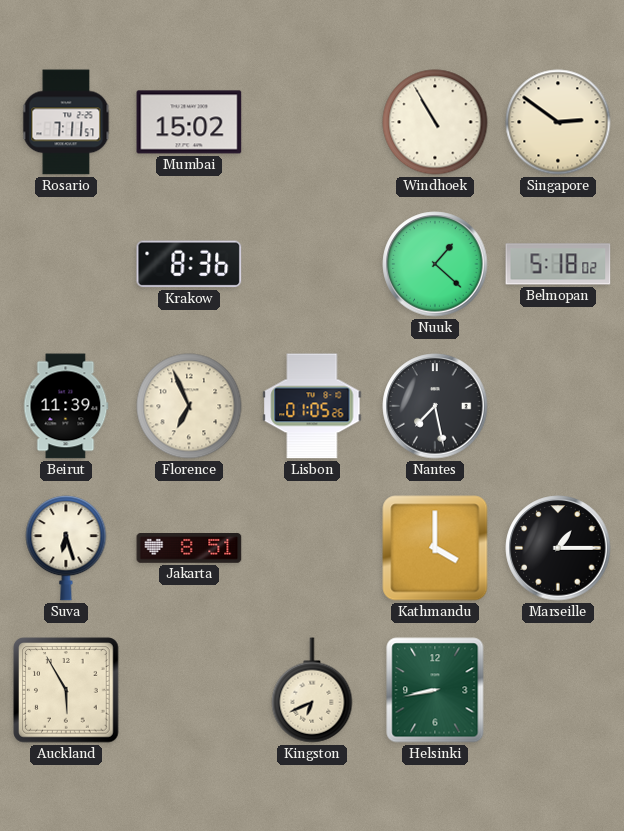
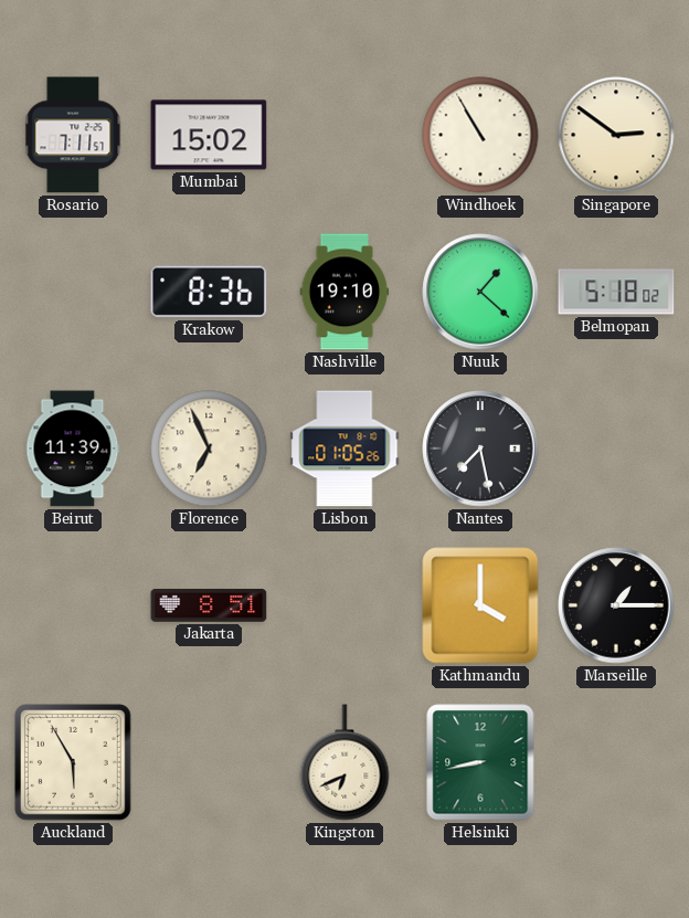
Nashville: none -> 19:10 (344, 292)
Suva: 6:27 -> none (66, 548)
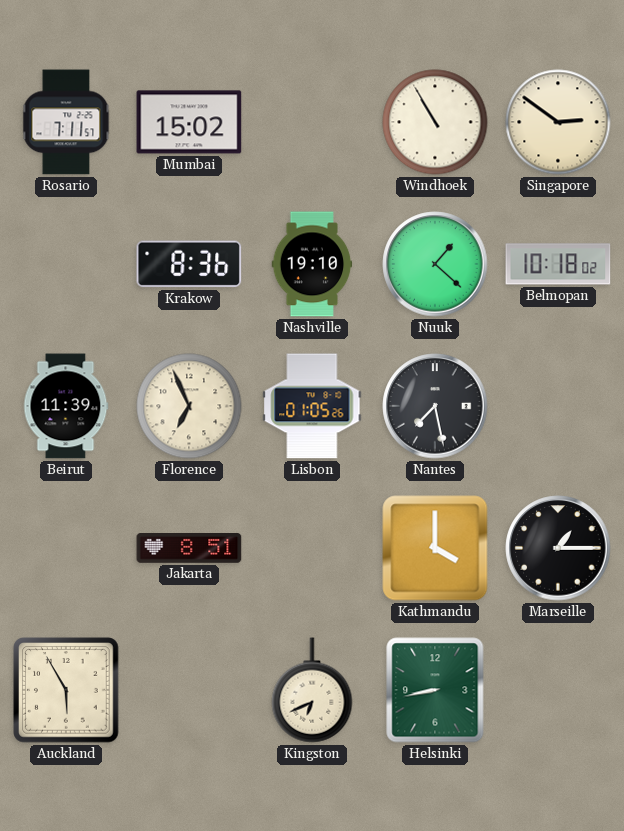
Belmopan: 5:18 -> 10:18 (558, 264)
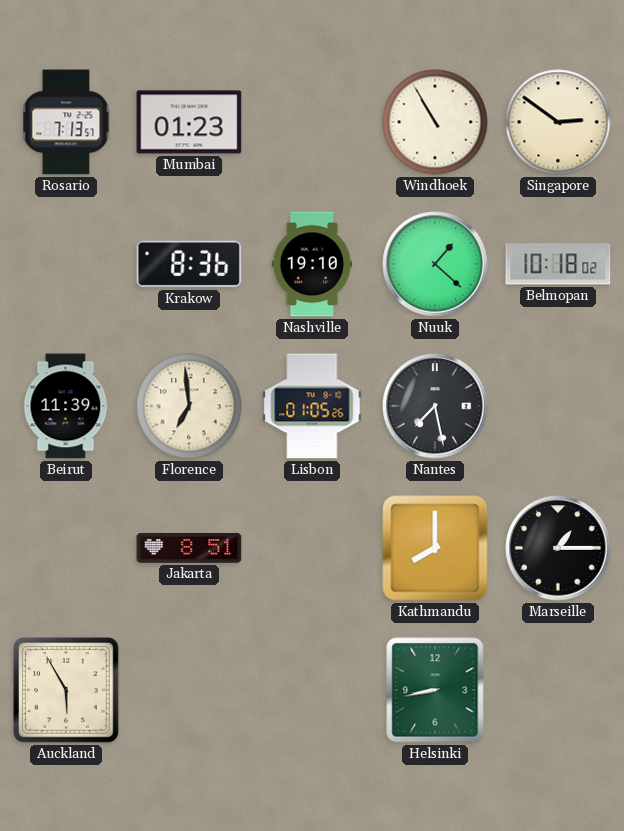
Rosario: 7:11 -> 7:13 (66, 122)
Mumbai: 15:02 -> 01:23 (189, 122)
Florence: 6:56 -> 6:59 (189, 406)
Kathmandu: 4:00 -> 8:00 (435, 548)
Kingston: 6:41 -> none (312, 690)
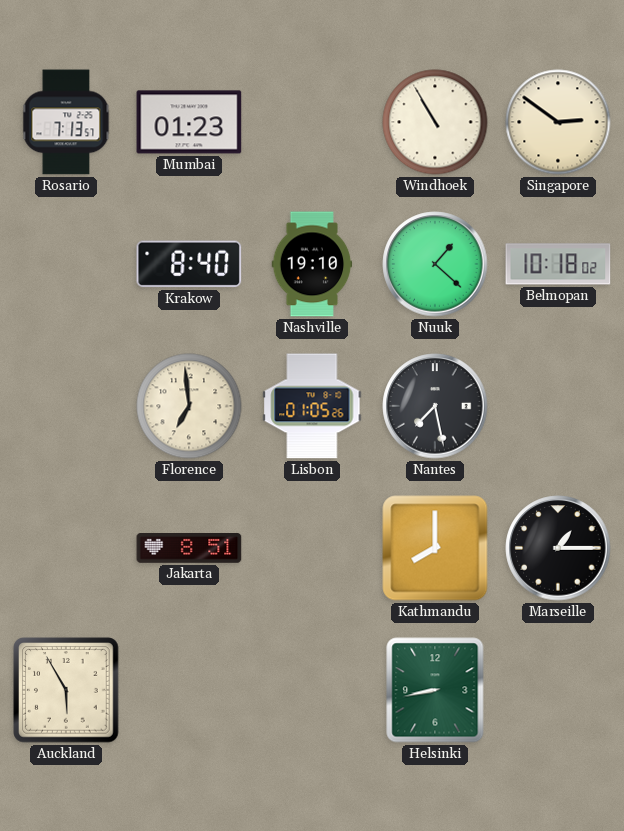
Krakow: 8:36 -> 8:40 (189, 264)
Beirut: 11:39 -> none (66, 406)
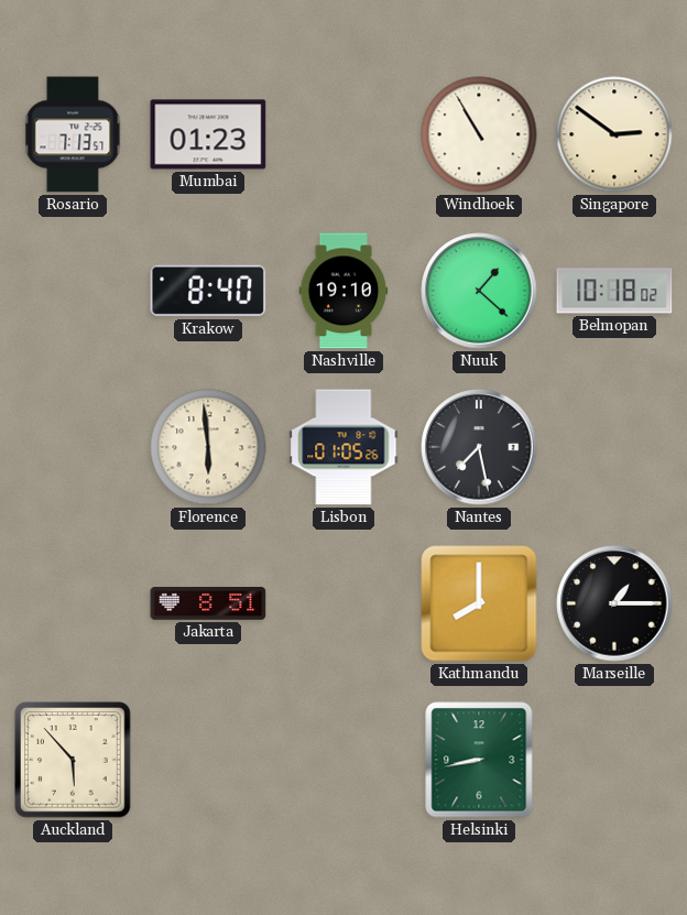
Florence: 6:59 -> 5:59 (208, 447)
Auckland: 5:55 -> 5:53 (73, 760)
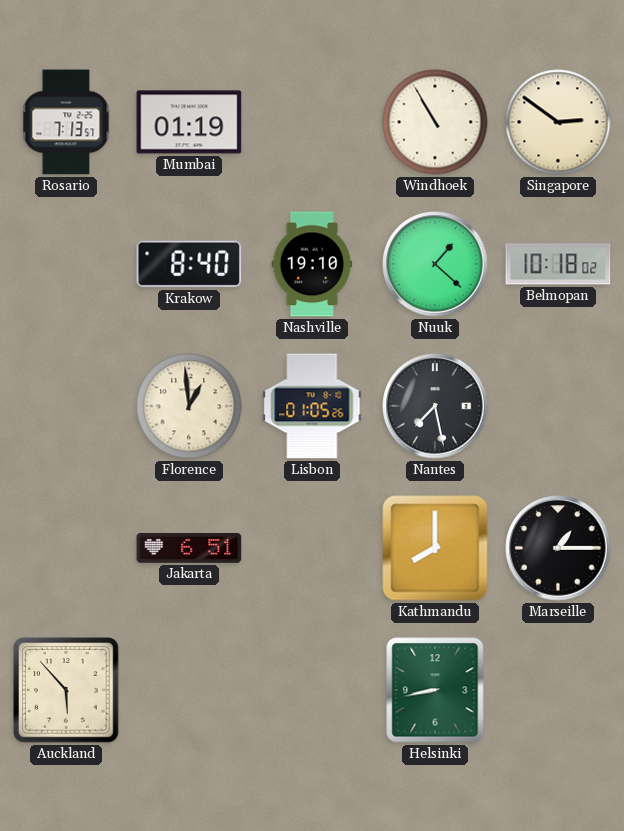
Mumbai: 01:23 -> 01:19 (189, 122)
Florence: 5:59 -> 12:59 (189, 406)
Jakarta: 8:51 -> 6:51 (189, 549)
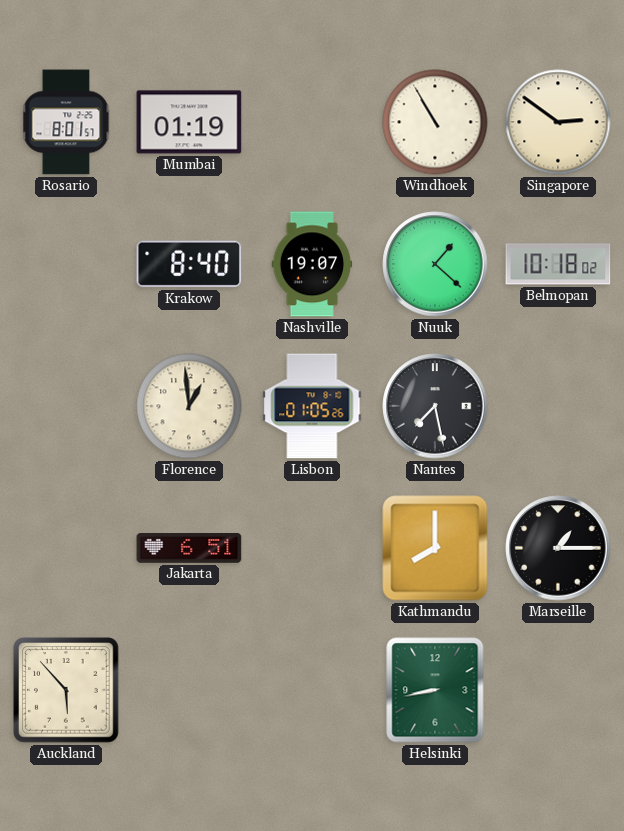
Rosario: 7:13 -> 8:01 (66, 122)
Nashville: 19:10 -> 19:07 (312, 264)
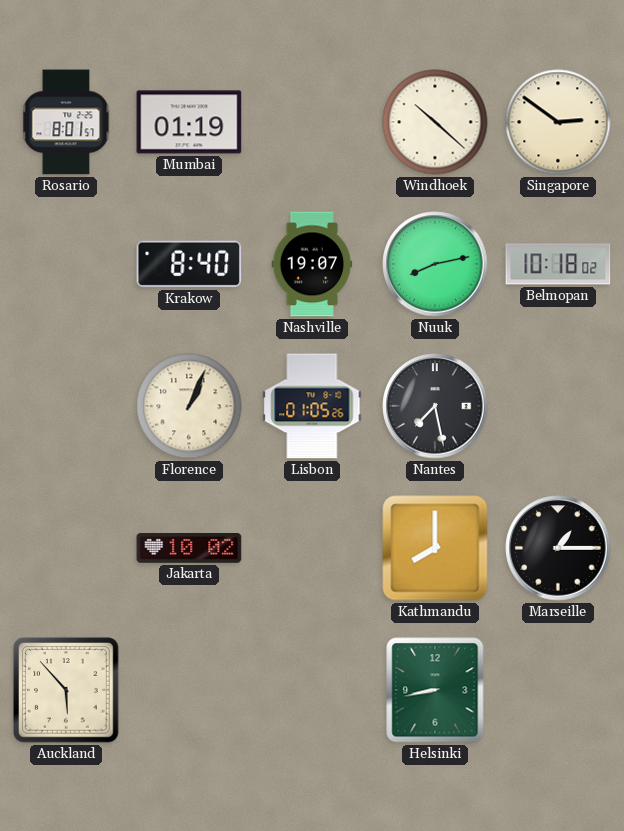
Windhoek: 10:55 -> 10:22 (435, 122)
Nuuk: 1:22 -> 8:13 (435, 264)
Florence: 12:59 -> 1:04 (189, 406)
Jakarta: 6:51 -> 10:02 (189, 549)
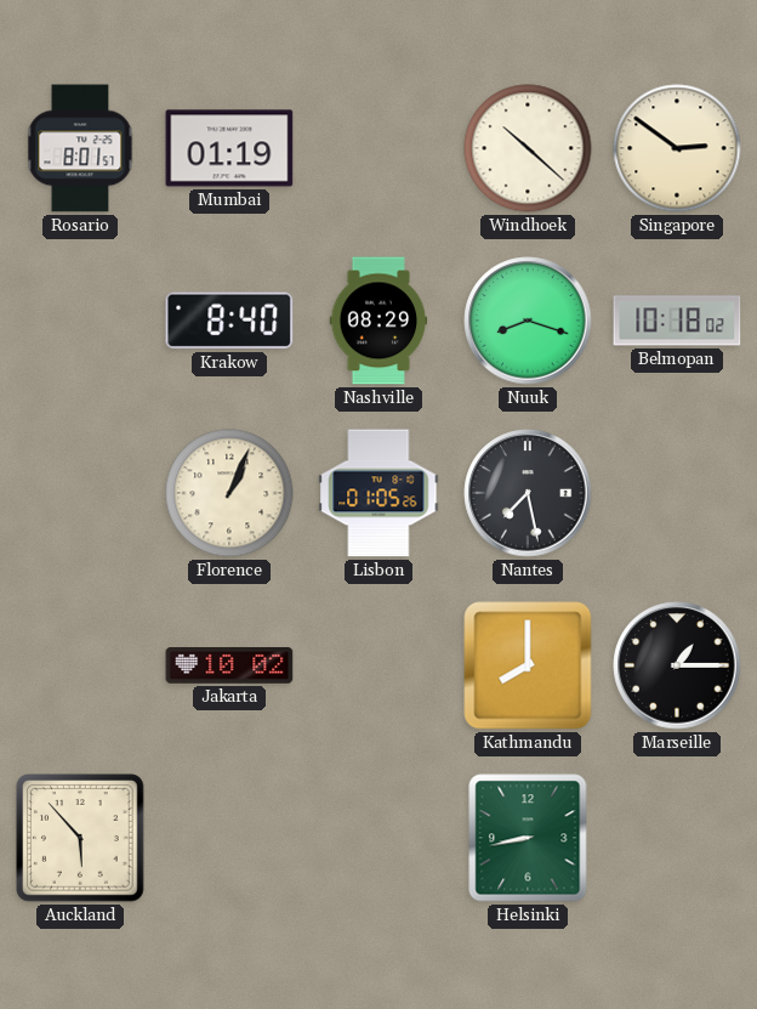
Nashville: 19:07 -> 08:29 (378, 321)
Nuuk: 8:13 -> 8:18 (528, 321)
